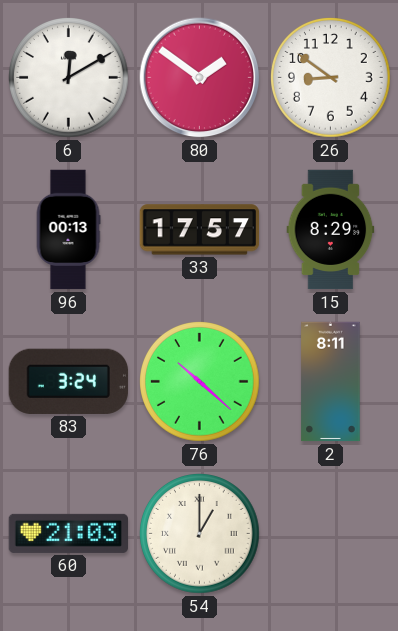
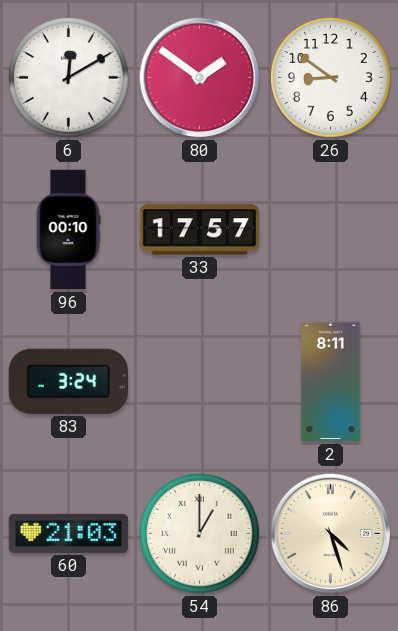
96: 00:13 -> 00:10 (68, 230)
15: 8:29 -> none (331, 230)
76: 10:22 -> none (200, 382)
86: none -> 4:27 (331, 534)
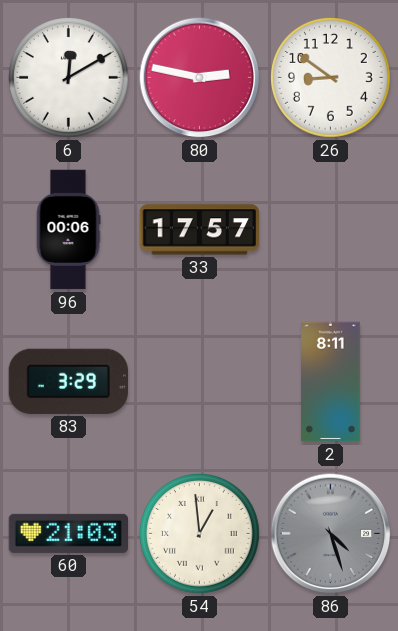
80: 1:51 -> 2:47 (200, 78)
96: 00:10 -> 00:06 (68, 230)
83: 3:24 -> 3:29 (68, 381)
54: 1:00 -> 12:59 (200, 534)
86 dial: cream -> grey (331, 534)
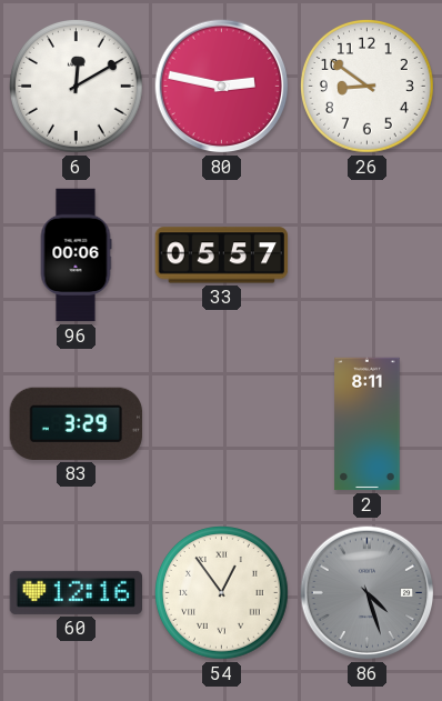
33: 17:57 -> 05:57 (222, 256)
60: 21:03 -> 12:16 (76, 592)
54: 12:59 -> 12:54 (222, 593)
